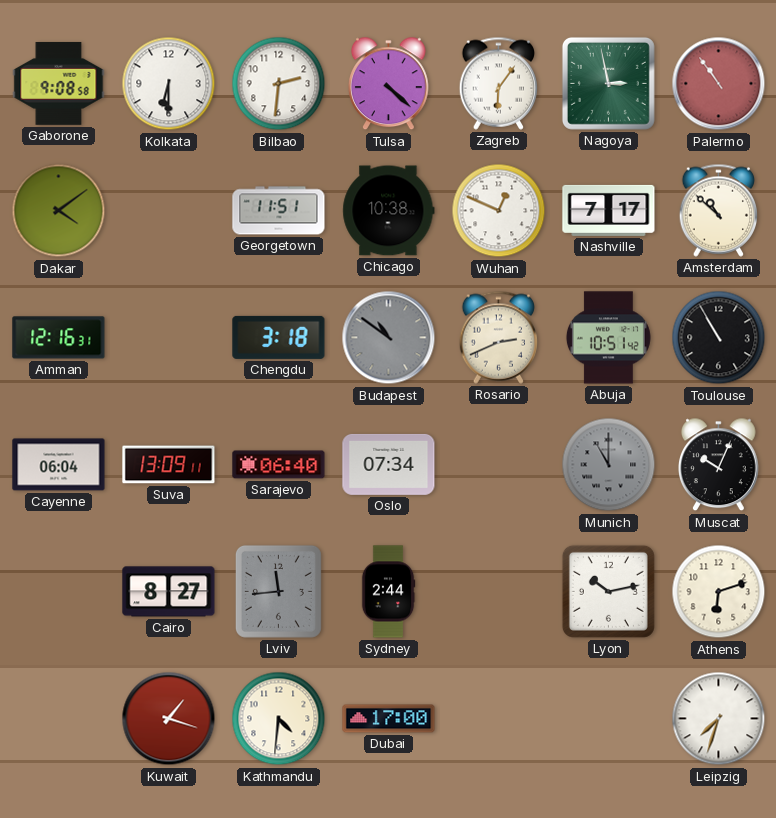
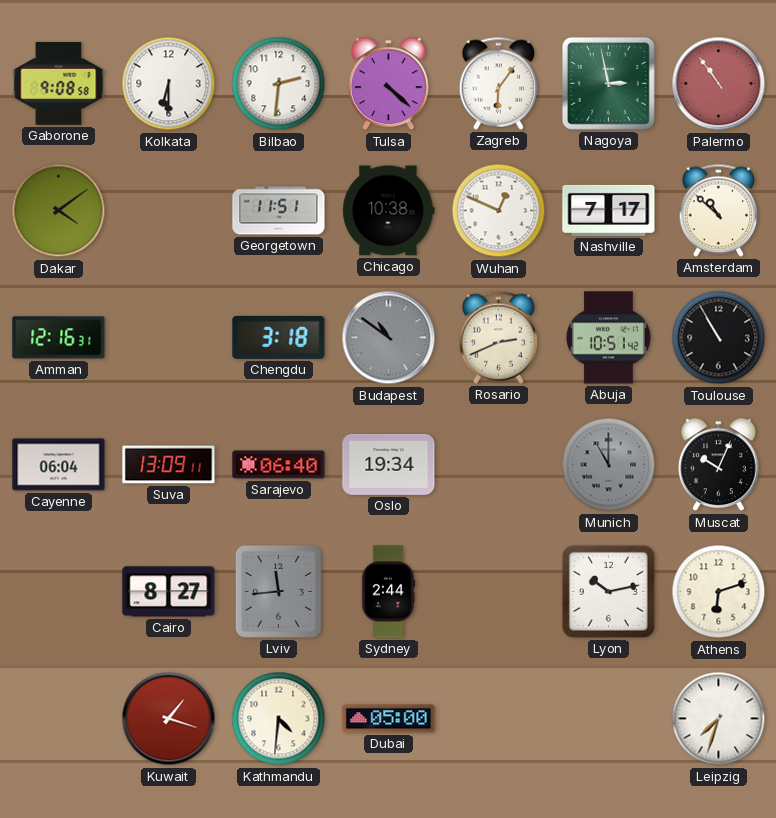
Oslo: 07:34 -> 19:34 (389, 464)
Dubai: 17:00 -> 05:00 (389, 719)
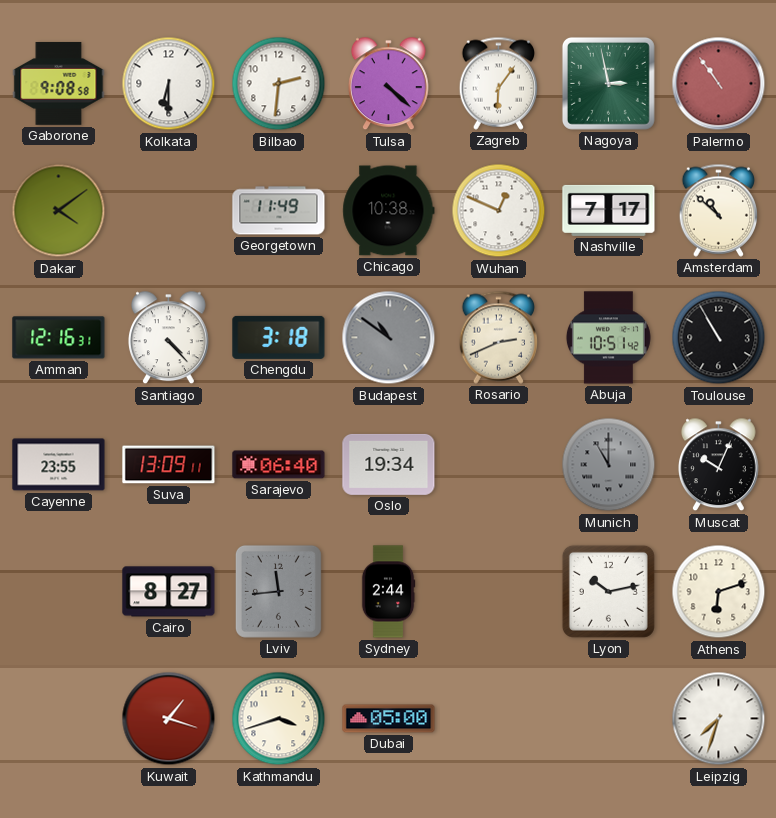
Georgetown: 11:51 -> 11:49 (279, 211)
Santiago: none -> 4:23 (169, 338)
Cayenne: 06:04 -> 23:55 (59, 465)
Kathmandu: 4:31 -> 3:42 (279, 719)
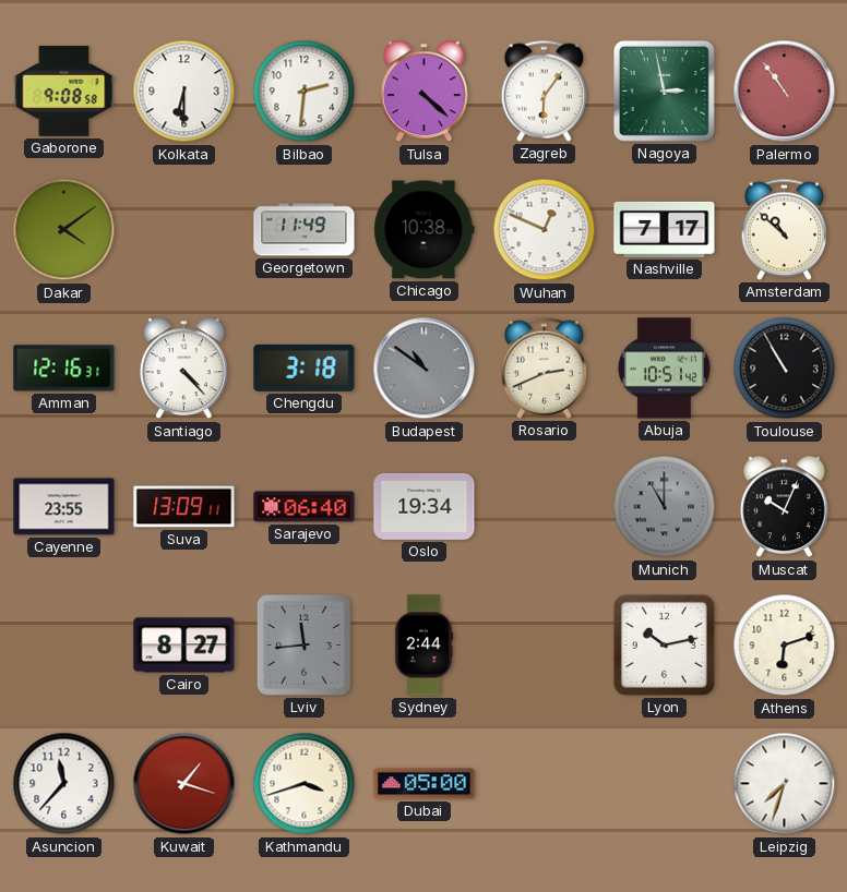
Asuncion: none -> 11:37 (64, 784)
